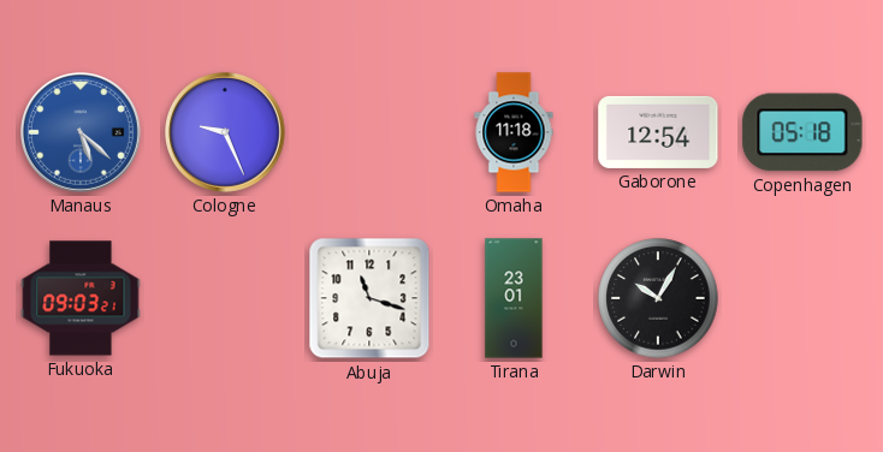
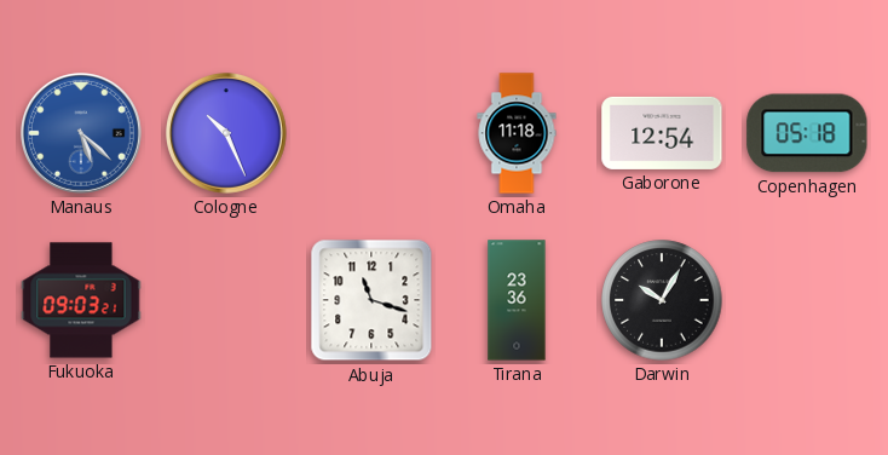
Cologne: 9:26 -> 10:26 (227, 134)
Tirana: 23:01 -> 23:36 (517, 300)
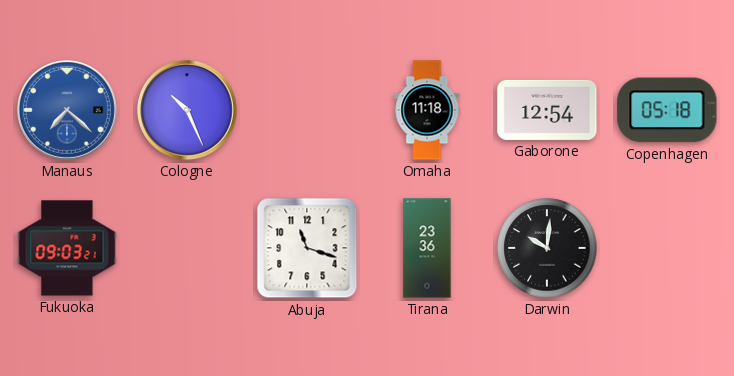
Manaus: 5:22 -> 7:22 (68, 111)
Darwin: 10:05 -> 10:01 (547, 248)
